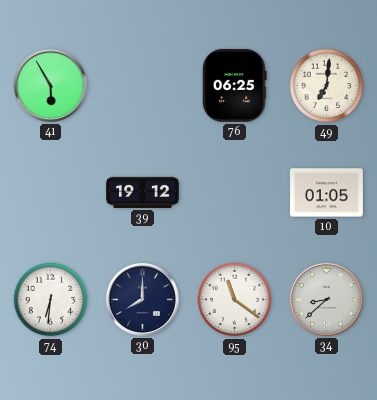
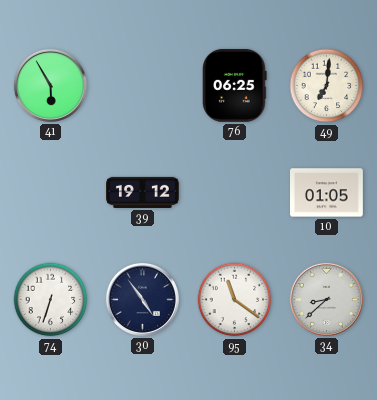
74: 6:31 -> 6:33 (51, 300)
30: 8:00 -> 4:54 (142, 299)
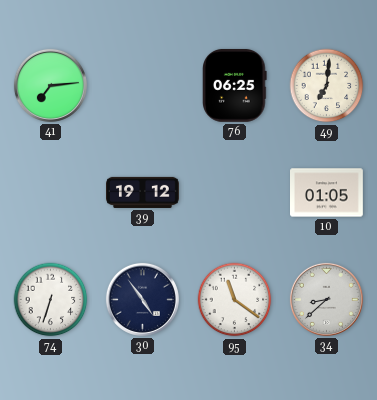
41: 5:55 -> 7:14 (50, 85)
